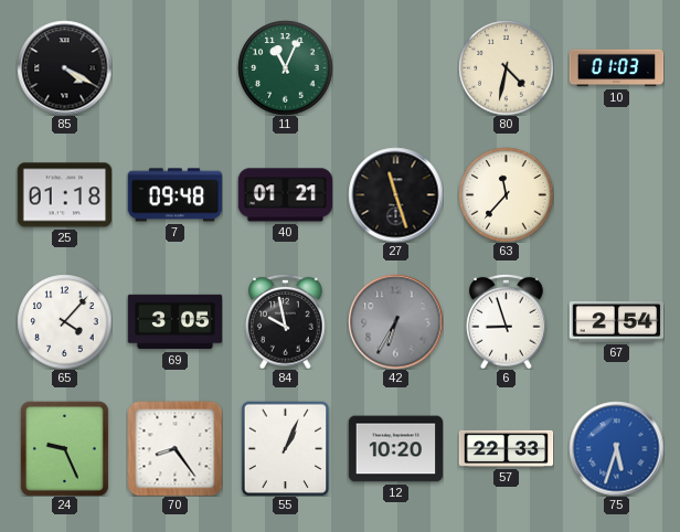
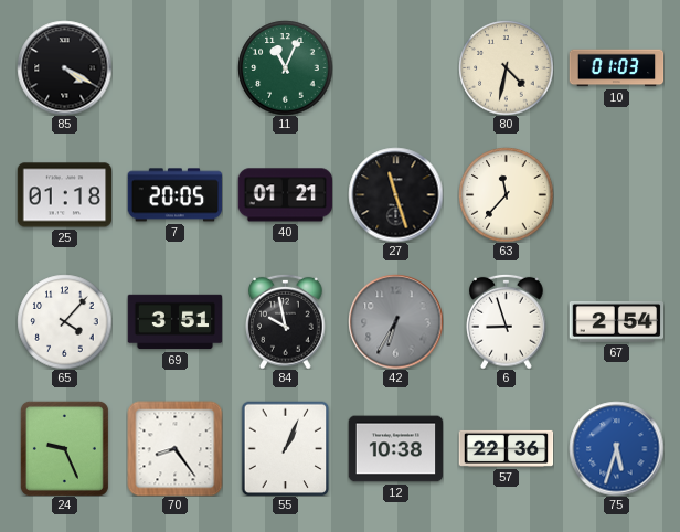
7: 09:48 -> 20:05 (174, 195)
69: 3:05 -> 3:51 (174, 322)
12: 10:20 -> 10:38 (395, 449)
57: 22:33 -> 22:36 (506, 448)
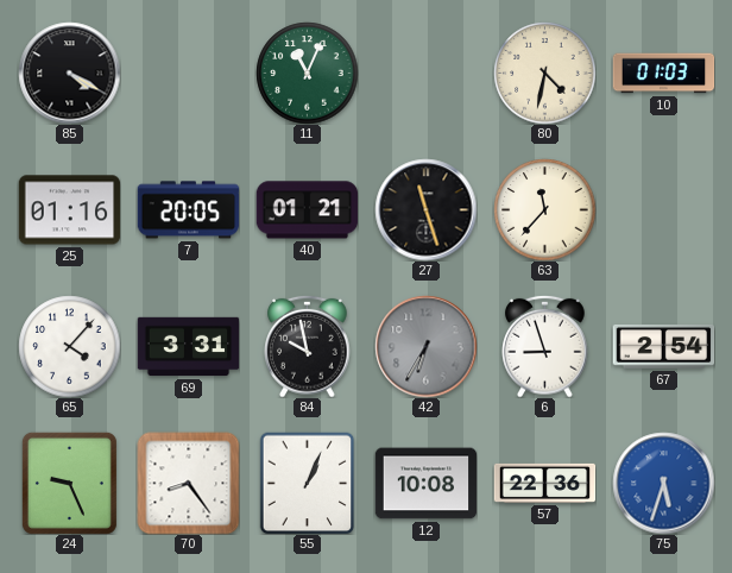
25: 01:18 -> 01:16 (69, 210)
69: 3:51 -> 3:31 (188, 347)
12: 10:38 -> 10:08 (425, 484)
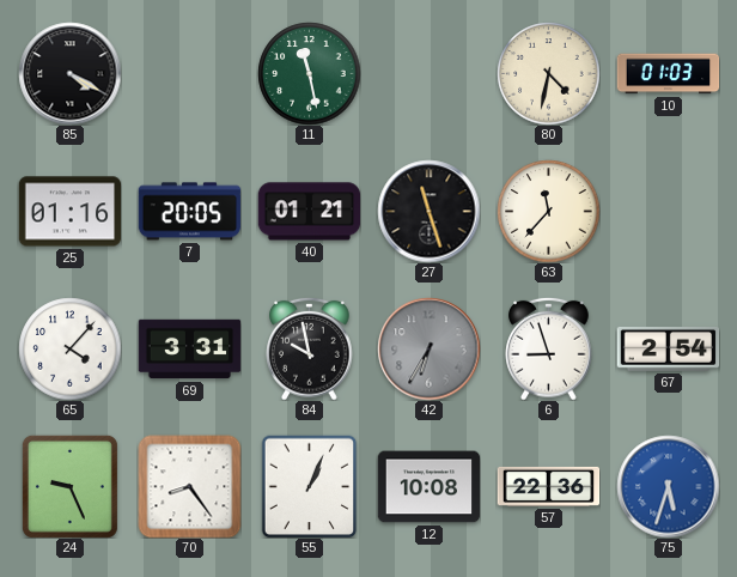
11: 11:04 -> 11:28 (309, 73)
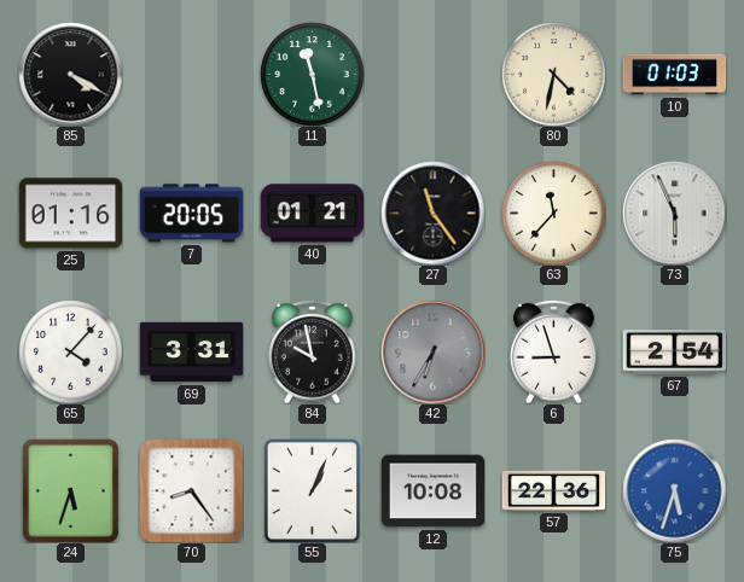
27: 11:27 -> 11:24 (432, 213)
73: none -> 5:56 (674, 213)
24: 9:26 -> 5:33 (70, 490)
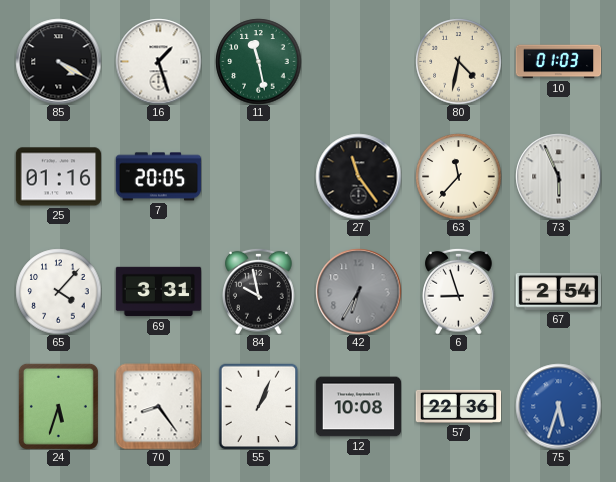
16: none -> 1:27 (158, 61)
40: 01:21 -> none (312, 214)
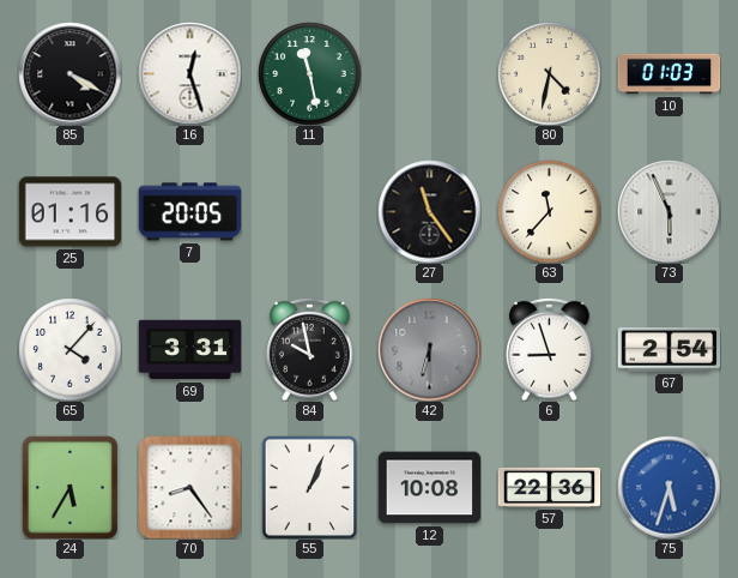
16: 1:27 -> 12:27 (189, 73)
42: 6:35 -> 6:30 (429, 349)
24: 5:33 -> 5:35 (69, 487)
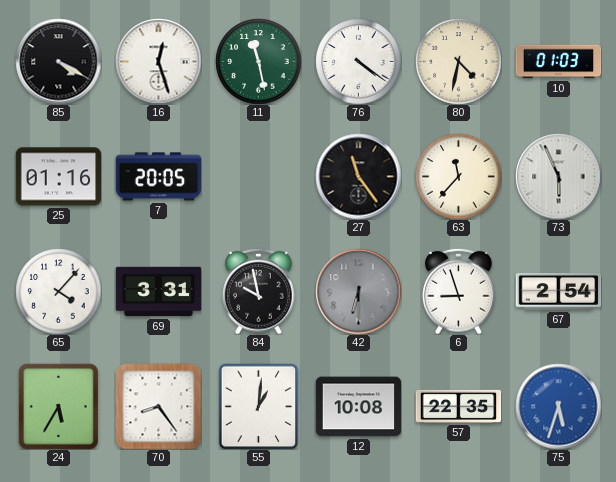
76: none -> 4:21 (358, 61)
55: 1:04 -> 1:01 (259, 406)
57: 22:36 -> 22:35 (458, 406)
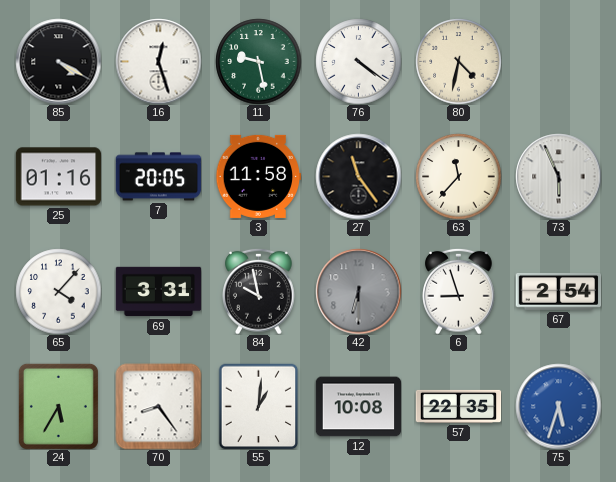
11: 11:28 -> 9:28 (258, 61)
10: 01:03 -> none (558, 62)
3: none -> 11:58 (258, 176)
